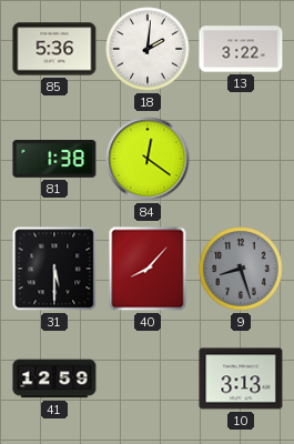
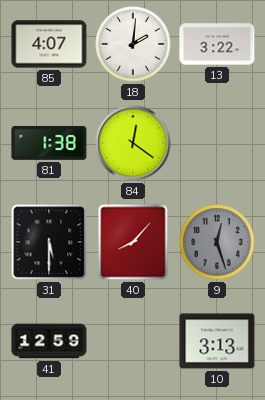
85: 5:36 -> 4:07 (49, 44)
9: 8:27 -> 12:27 (217, 242)
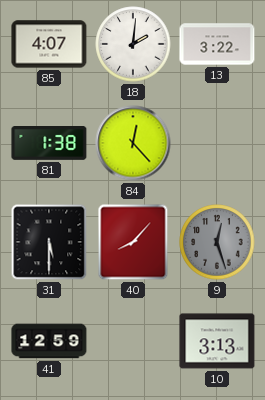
84: 12:21 -> 12:23 (133, 143)
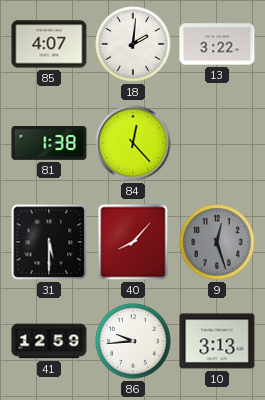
86: none -> 9:44 (133, 341)
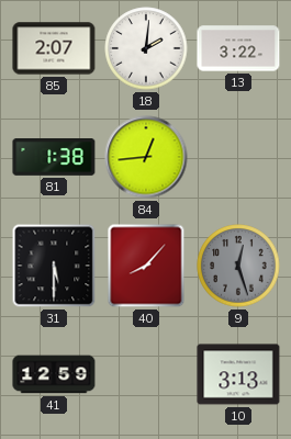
85: 4:07 -> 2:07 (54, 48)
84: 12:23 -> 12:44 (146, 157)
86: 9:44 -> none (133, 341)
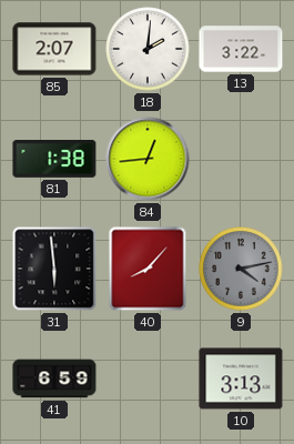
31: 5:30 -> 5:59 (54, 269)
9: 12:27 -> 4:13 (241, 269)
41: 12:59 -> 6:59 (54, 379)
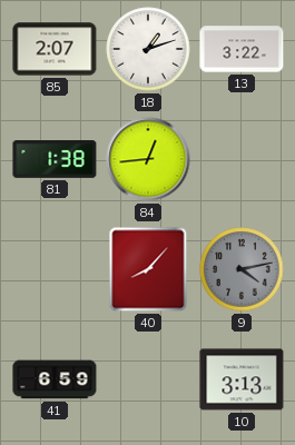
18: 2:01 -> 1:12 (148, 49)
31: 5:59 -> none (54, 269)
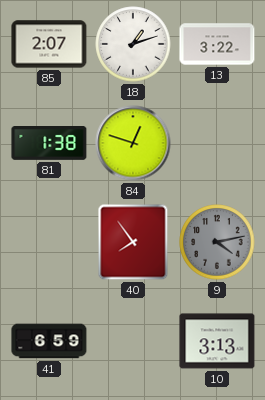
84: 12:44 -> 12:48 (133, 143)
40: 8:07 -> 7:54 (133, 242)
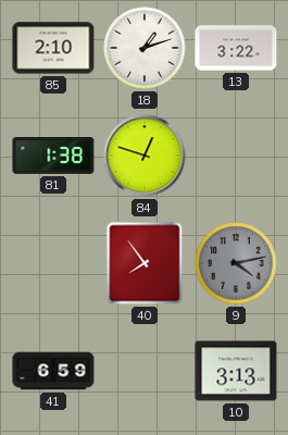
85: 2:07 -> 2:10 (53, 48)
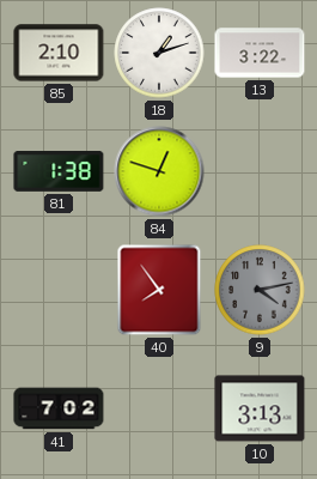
41: 6:59 -> 7:02 (59, 408)
